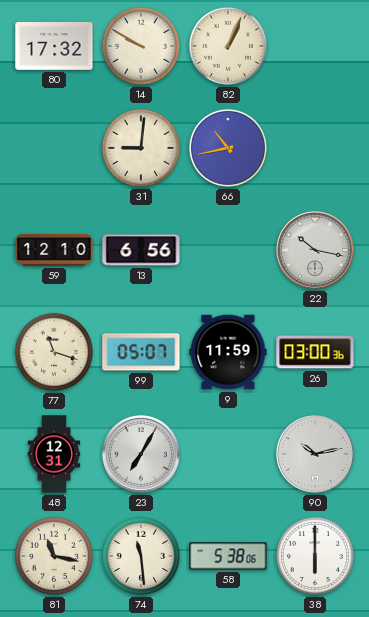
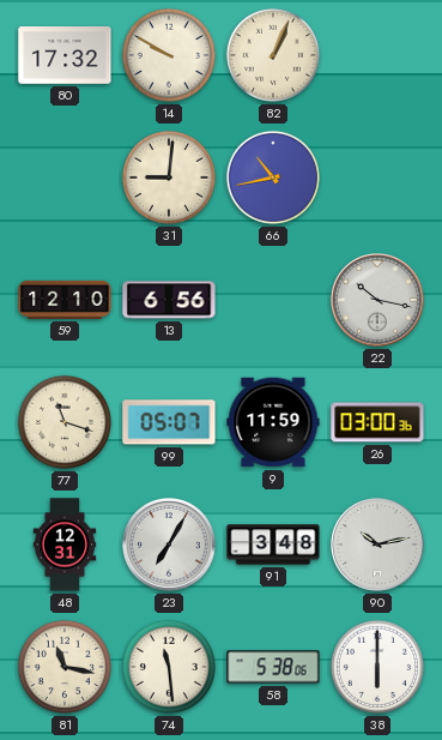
91: none -> 3:48 (273, 545)
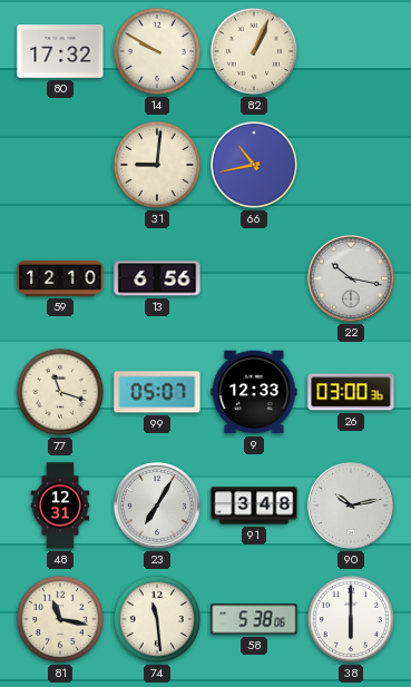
9: 11:59 -> 12:33 (254, 392)
